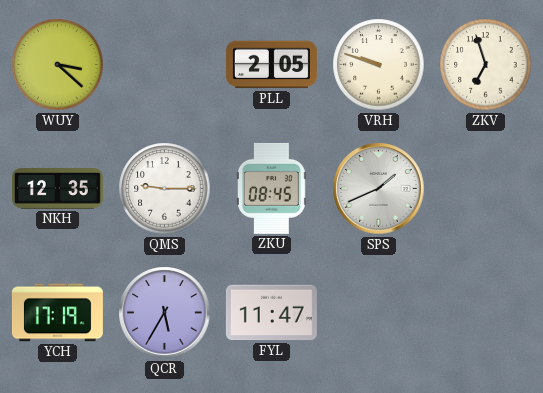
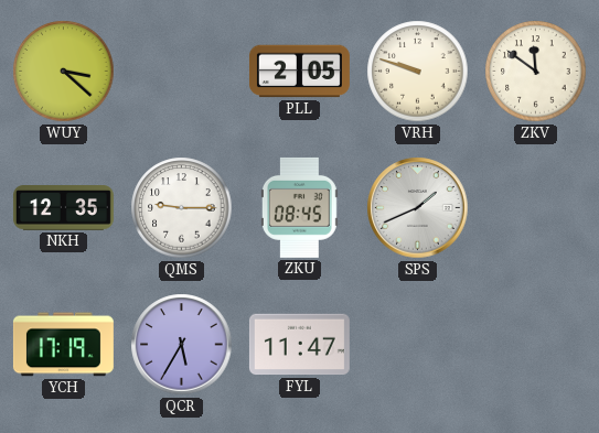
ZKV: 6:57 -> 11:51 (536, 72)
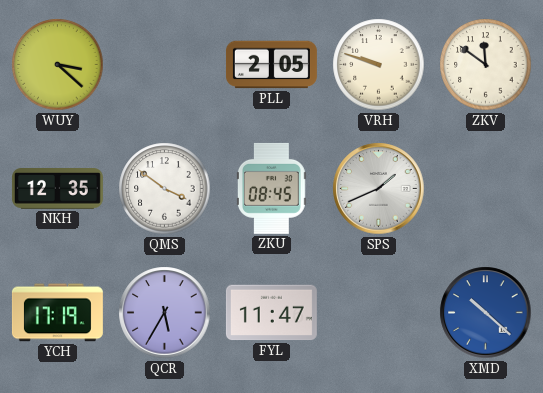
QMS: 9:15 -> 3:51 (165, 189)
XMD: none -> 10:22 (486, 313)
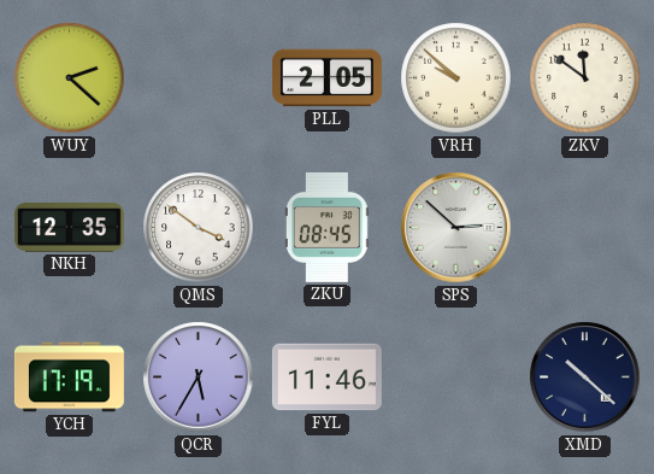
WUY: 3:22 -> 2:22 (70, 78)
VRH: 9:48 -> 9:52 (456, 78)
SPS: 1:41 -> 2:52 (456, 228)
FYL: 11:47 -> 11:46 (326, 378)
XMD dial: blue -> navy (585, 378)
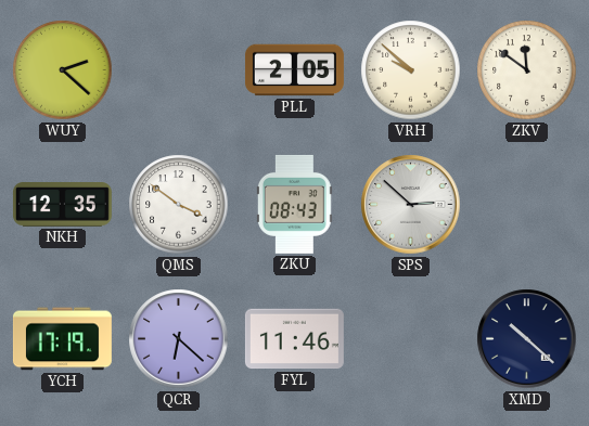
ZKU: 08:45 -> 08:43 (294, 204)
QCR: 5:35 -> 6:22 (179, 339)
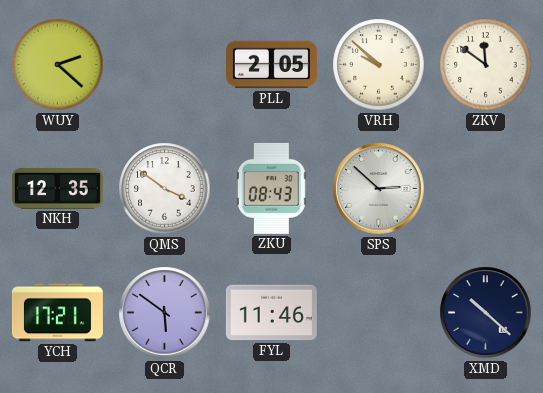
YCH: 17:19 -> 17:21 (57, 313)
QCR: 6:22 -> 5:51 (165, 313)
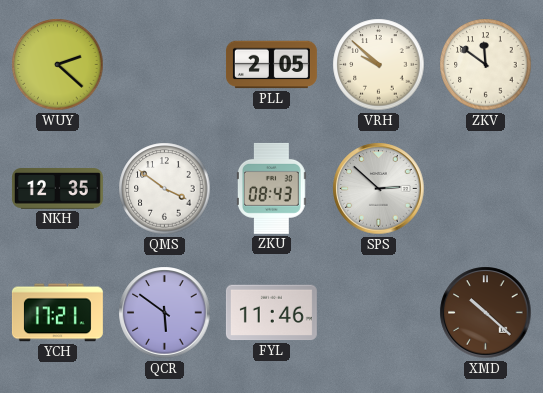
XMD dial: navy -> brown (486, 313)
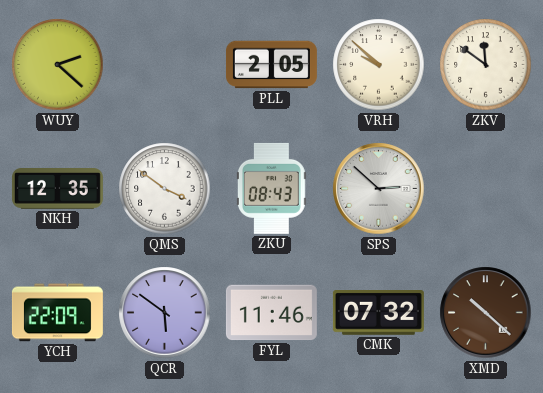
YCH: 17:21 -> 22:09 (57, 313)
CMK: none -> 07:32 (378, 313)
